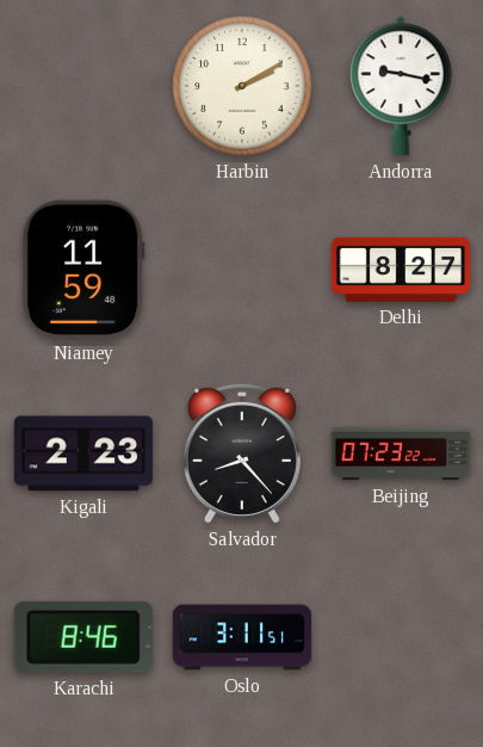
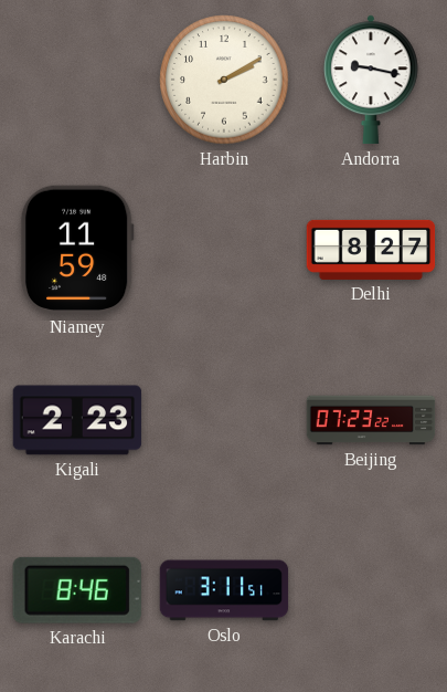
Salvador: 8:23 -> none (242, 453)
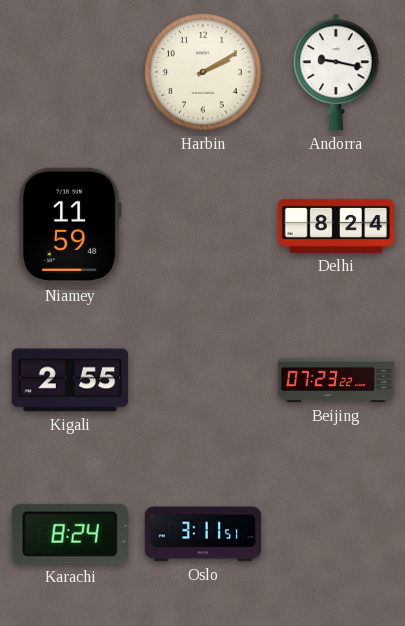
Delhi: 8:27 -> 8:24 (336, 226)
Kigali: 2:23 -> 2:55 (70, 380)
Karachi: 8:46 -> 8:24 (70, 534)
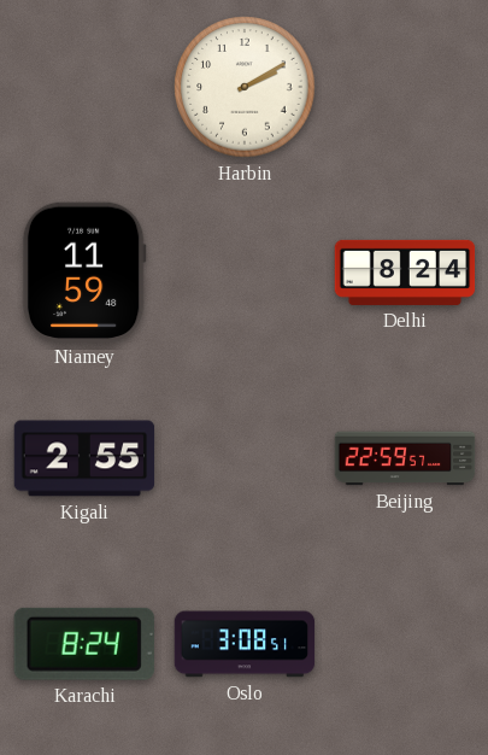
Andorra: 9:17 -> none (337, 72)
Beijing: 07:23 -> 22:59 (405, 458)
Oslo: 3:11 -> 3:08 (245, 644)
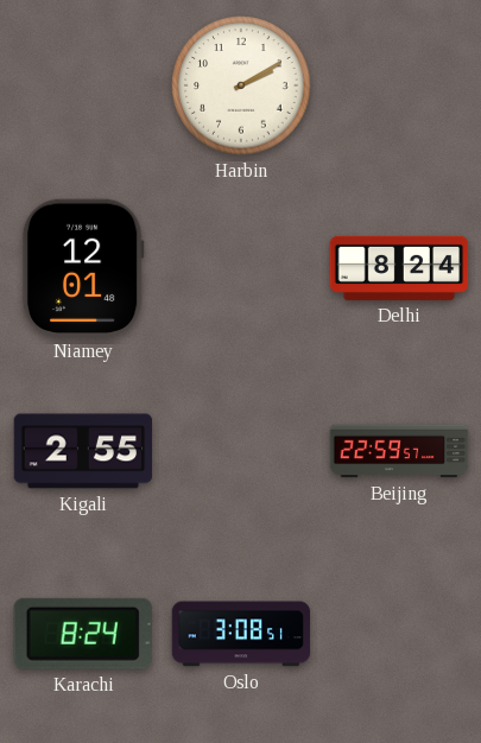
Niamey: 11:59 -> 12:01 (83, 267)
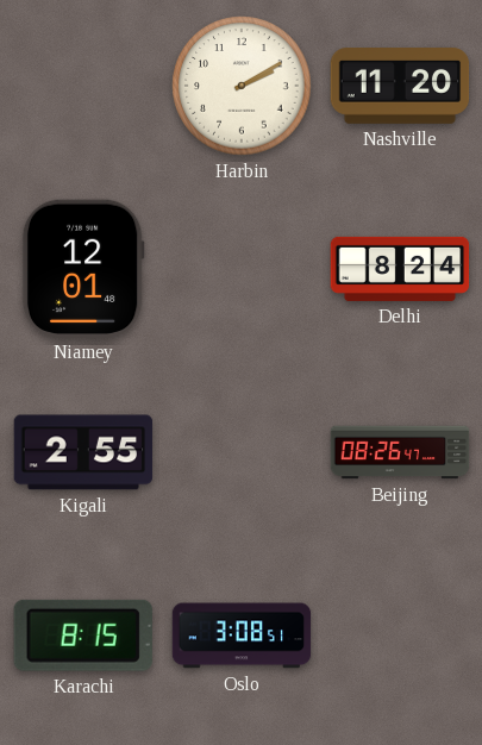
Nashville: none -> 11:20 (400, 87)
Beijing: 22:59 -> 08:26 (400, 452)
Karachi: 8:24 -> 8:15 (83, 636)
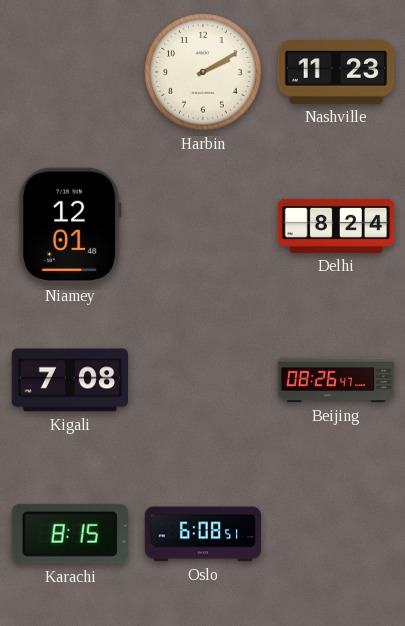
Nashville: 11:20 -> 11:23 (336, 73)
Kigali: 2:55 -> 7:08 (70, 380)
Oslo: 3:08 -> 6:08 (203, 534)
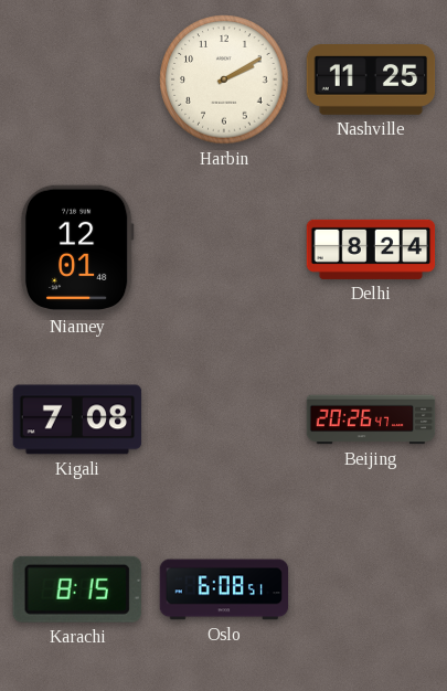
Nashville: 11:23 -> 11:25 (371, 81)
Beijing: 08:26 -> 20:26 (371, 419)
